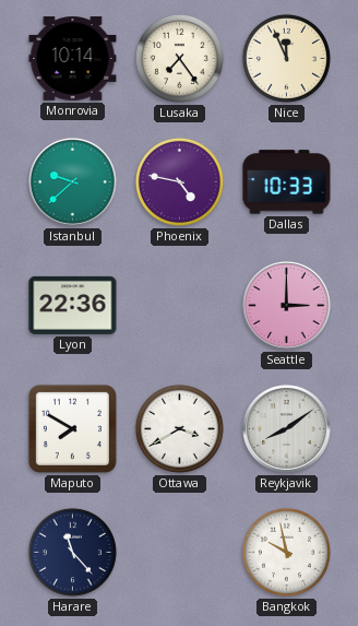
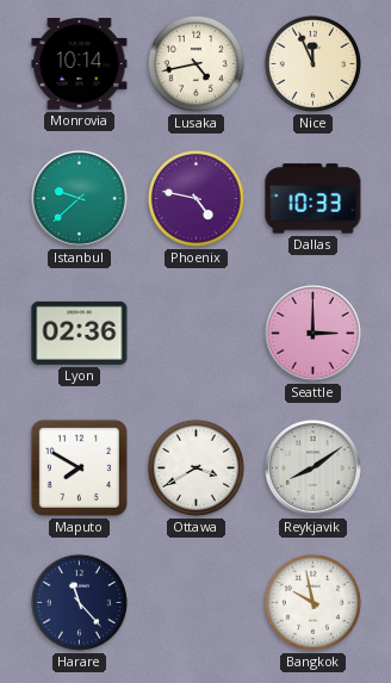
Lusaka: 7:24 -> 4:43 (195, 63)
Lyon: 22:36 -> 02:36 (80, 333)
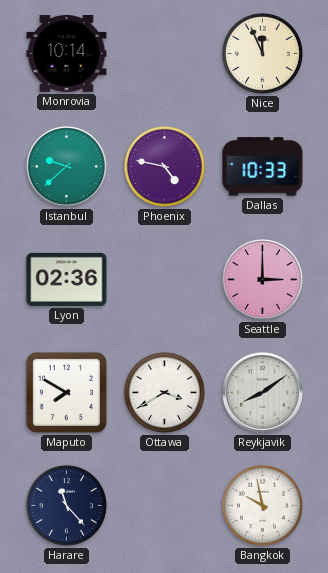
Lusaka: 4:43 -> none (195, 63)
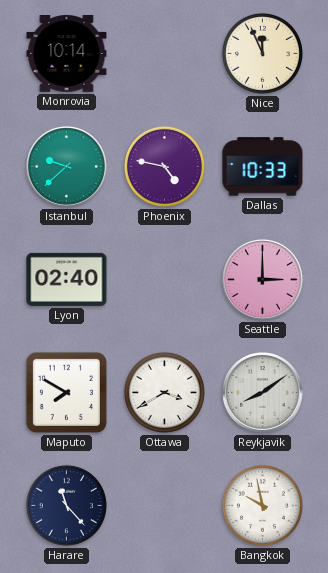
Lyon: 02:36 -> 02:40 (67, 279)
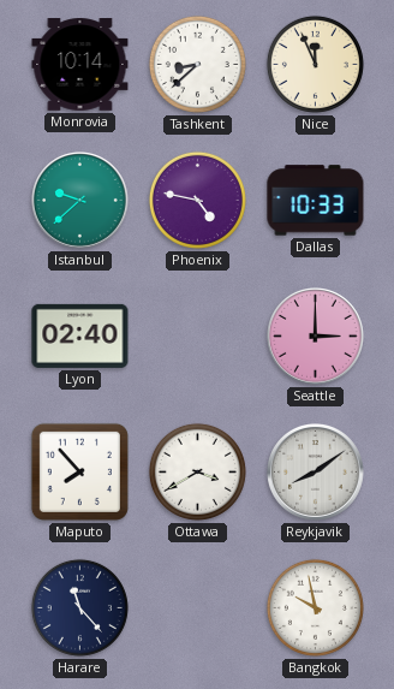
Tashkent: none -> 8:38 (197, 64)
Maputo: 7:50 -> 7:53 (79, 471)
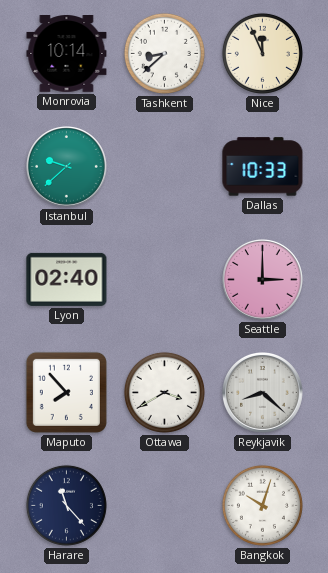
Phoenix: 4:47 -> none (197, 200)
Reykjavik: 8:09 -> 8:22 (263, 393)
Bangkok: 9:58 -> 10:03 (262, 505)
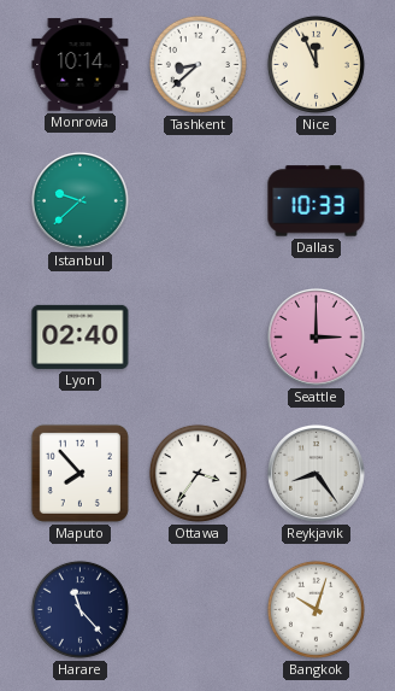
Ottawa: 3:40 -> 3:36 (197, 473)
Reykjavik: 8:22 -> 8:24 (317, 474)
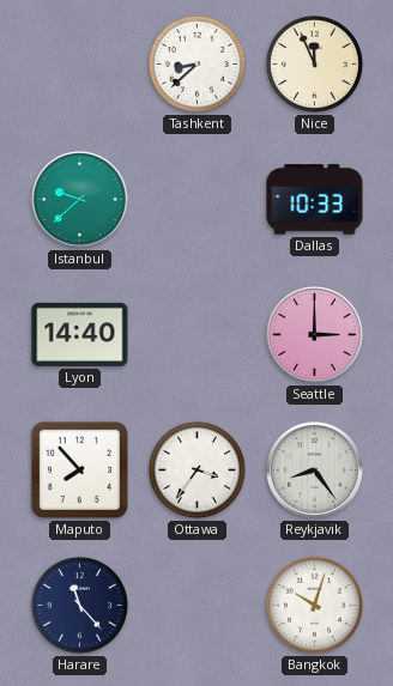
Monrovia: 10:14 -> none (81, 65)
Lyon: 02:40 -> 14:40 (80, 334)
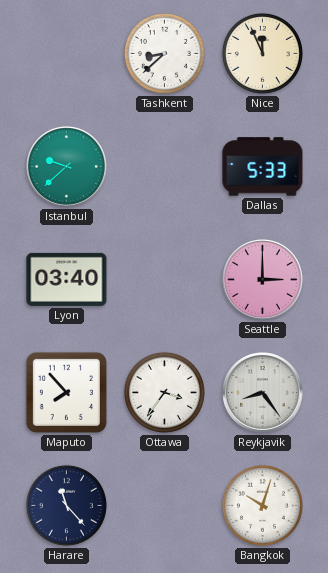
Dallas: 10:33 -> 5:33 (263, 167)
Lyon: 14:40 -> 03:40 (67, 279)
